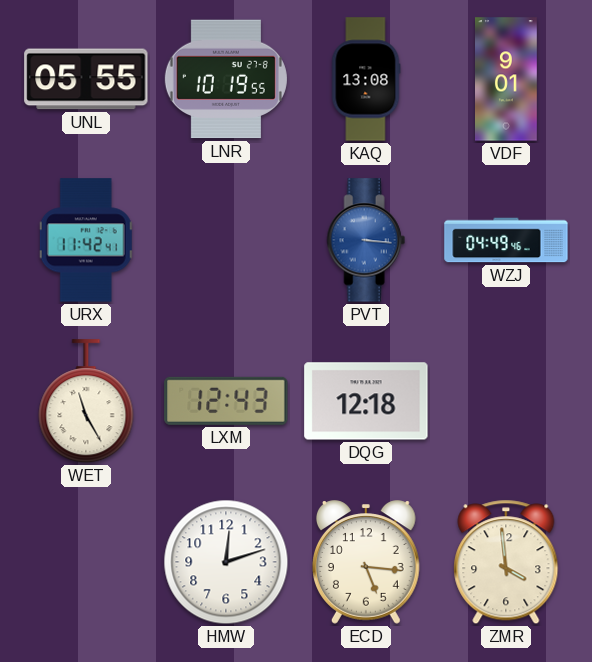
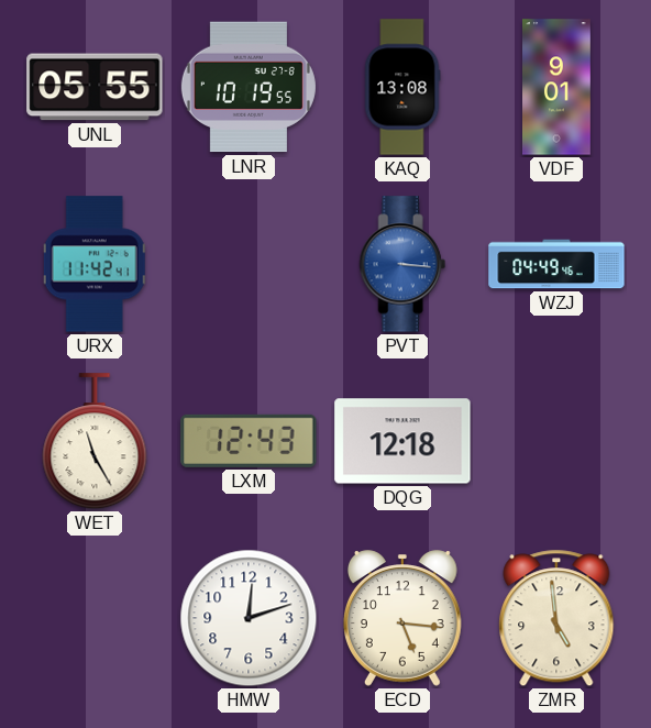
ZMR: 3:59 -> 4:59 (556, 618)
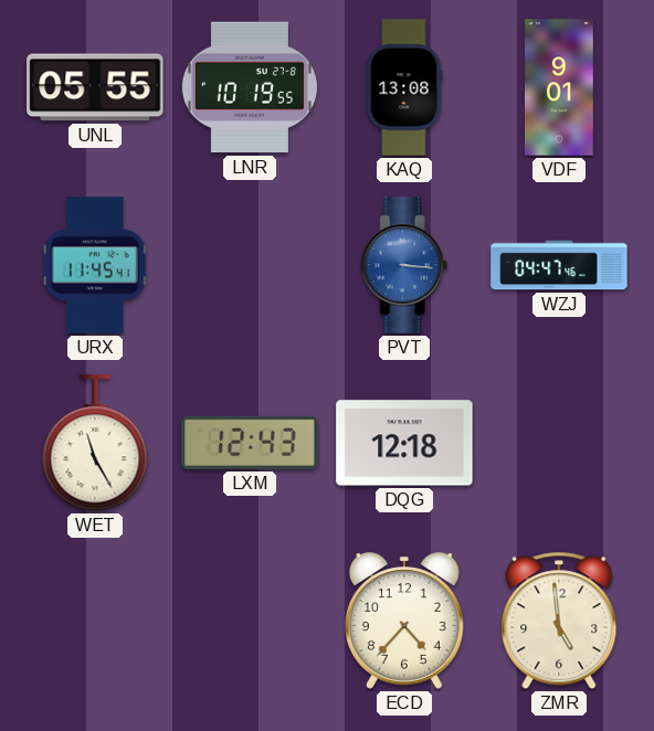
URX: 11:42 -> 11:45 (95, 265)
WZJ: 04:49 -> 04:47 (559, 265)
HMW: 12:12 -> none (249, 618)
ECD: 5:16 -> 4:37 (404, 621)
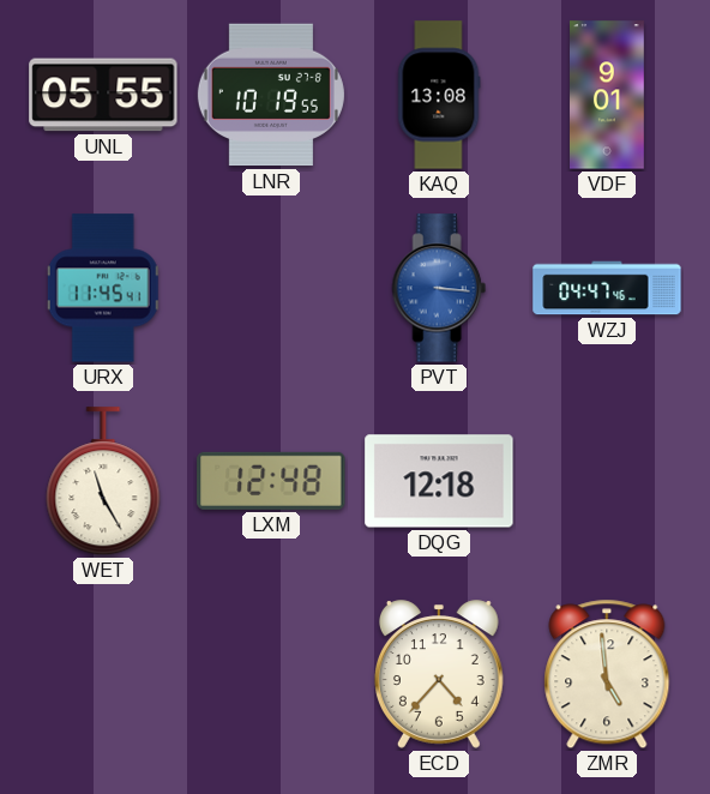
LXM: 12:43 -> 12:48 (271, 481)
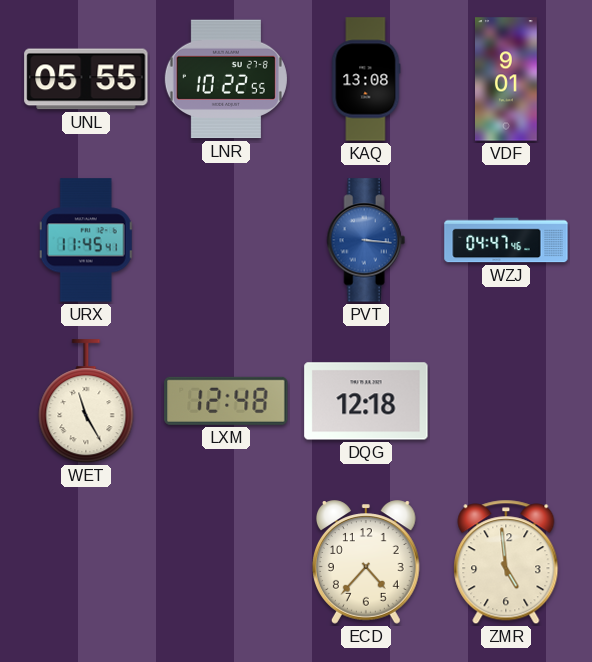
LNR: 10:19 -> 10:22 (226, 79)
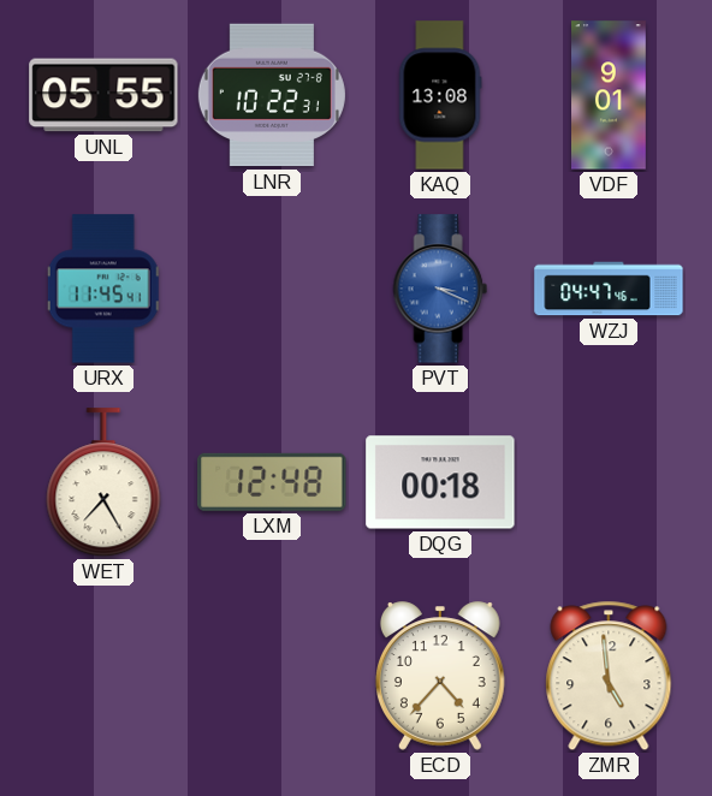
LNR: 10:22:55 -> 10:22:31 (272, 95)
PVT: 3:16 -> 3:19 (440, 289)
WET: 11:25 -> 7:25 (103, 483)
DQG: 12:18 -> 00:18 (440, 482)
